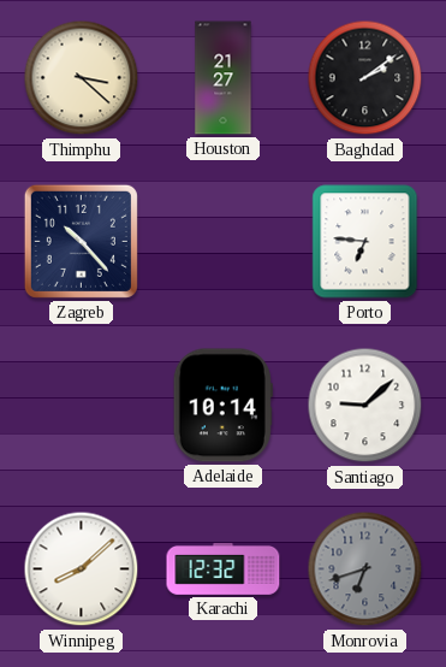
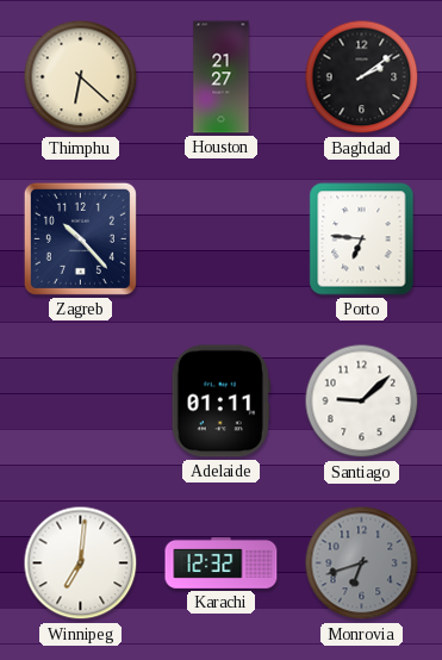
Thimphu: 3:22 -> 6:22 (81, 77)
Adelaide: 10:14 -> 01:11 (220, 401)
Winnipeg: 8:08 -> 7:01 (81, 564)
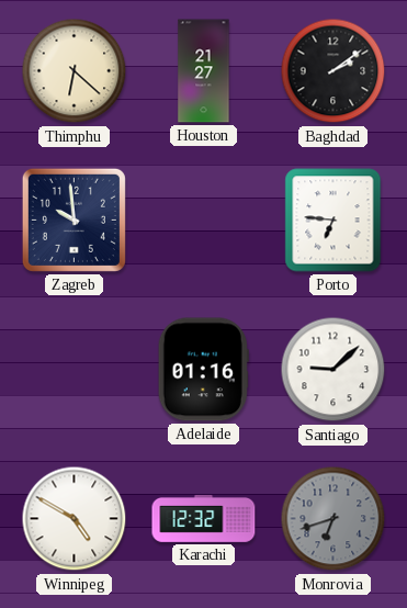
Zagreb: 10:23 -> 9:59 (74, 219)
Adelaide: 01:11 -> 01:16 (203, 370)
Winnipeg: 7:01 -> 4:50 (75, 519)
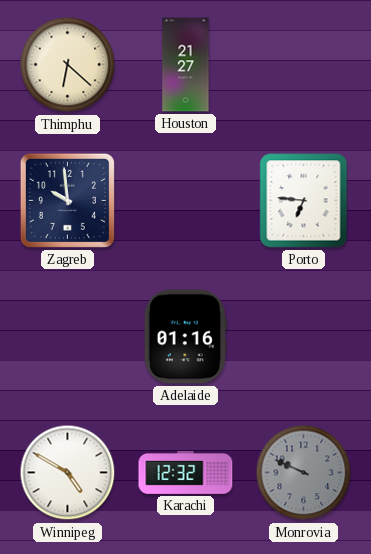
Baghdad: 2:09 -> none (333, 71)
Santiago: 9:08 -> none (333, 370)
Monrovia: 6:42 -> 9:49 (304, 473)
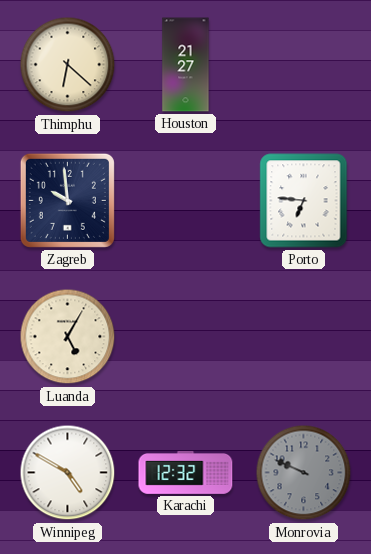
Luanda: none -> 5:05 (68, 337)
Adelaide: 01:16 -> none (185, 337)
